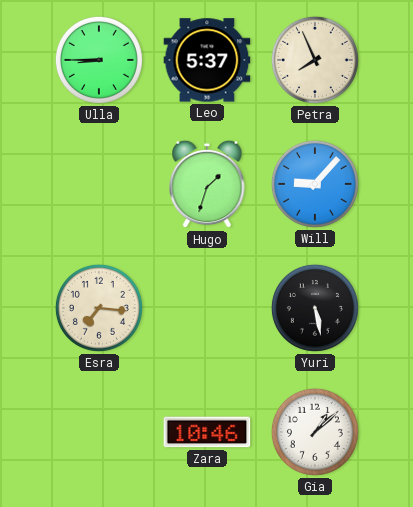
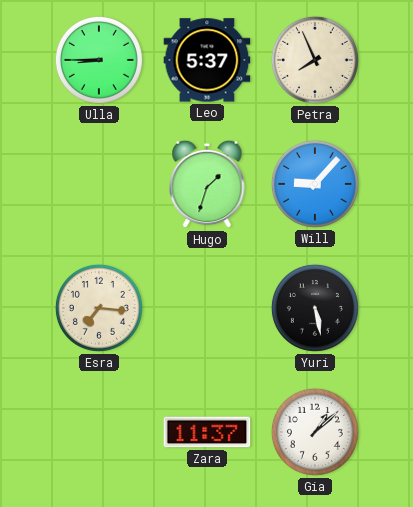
Zara: 10:46 -> 11:37 (207, 432)
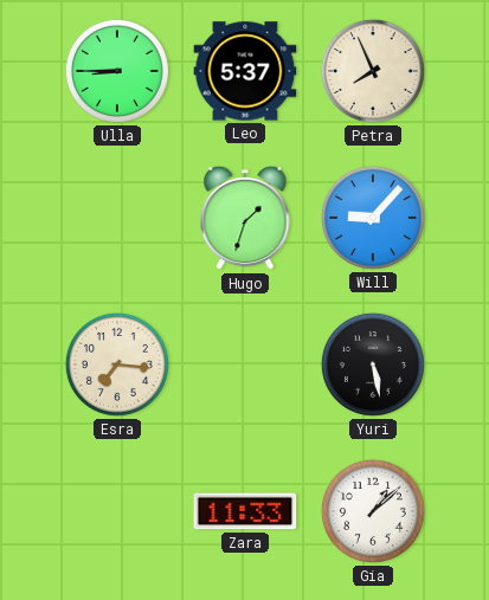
Zara: 11:37 -> 11:33 (245, 511)
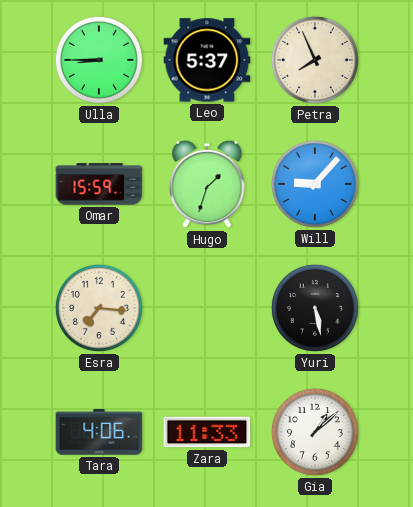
Omar: none -> 15:59 (99, 184)
Tara: none -> 4:06 (99, 432)
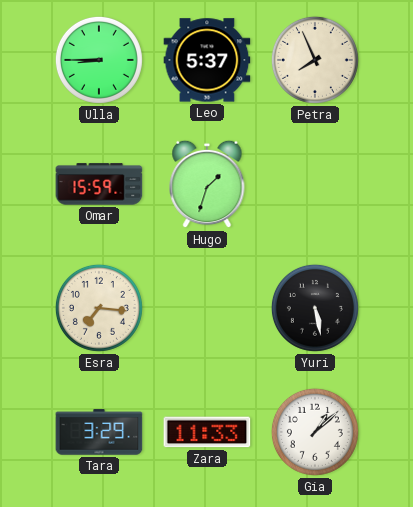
Will: 9:07 -> none (315, 184)
Tara: 4:06 -> 3:29 (99, 432)
